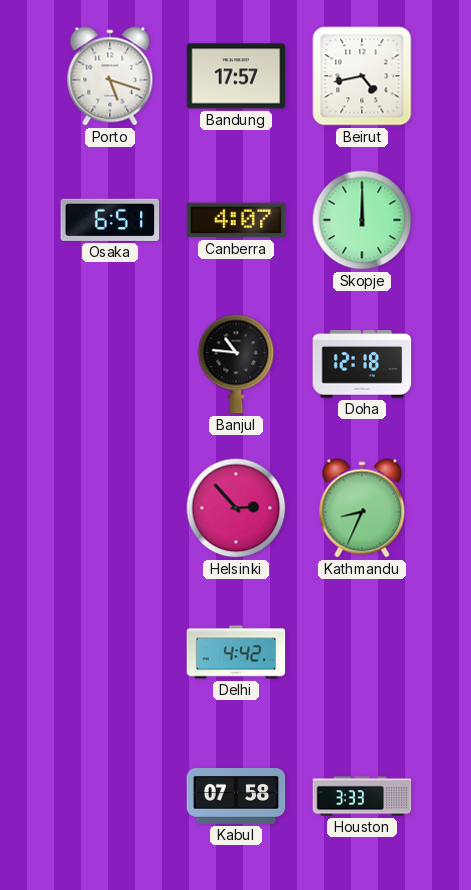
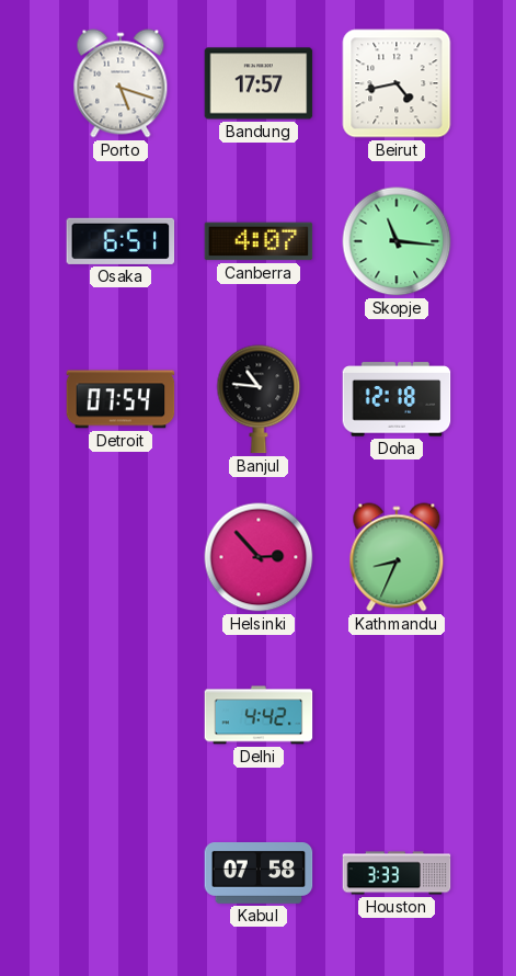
Skopje: 12:00 -> 11:16 (397, 241)
Detroit: none -> 07:54 (121, 399)
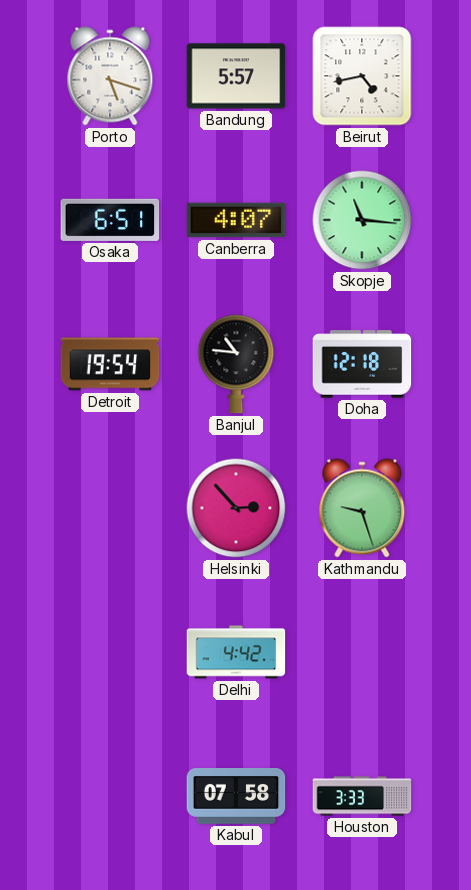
Bandung: 17:57 -> 5:57 (236, 76)
Detroit: 07:54 -> 19:54 (110, 364)
Kathmandu: 8:34 -> 9:27 (362, 508)
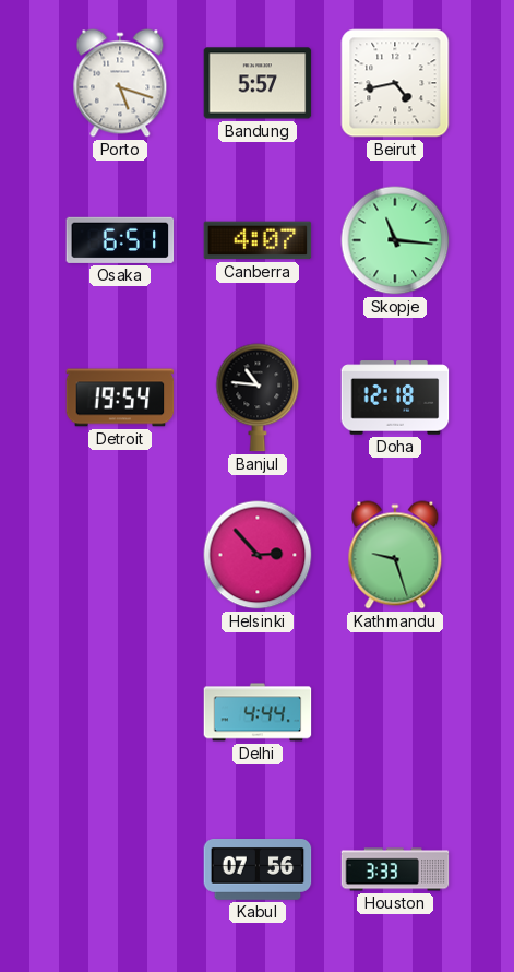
Delhi: 4:42 -> 4:44 (258, 712)
Kabul: 07:58 -> 07:56 (258, 870)
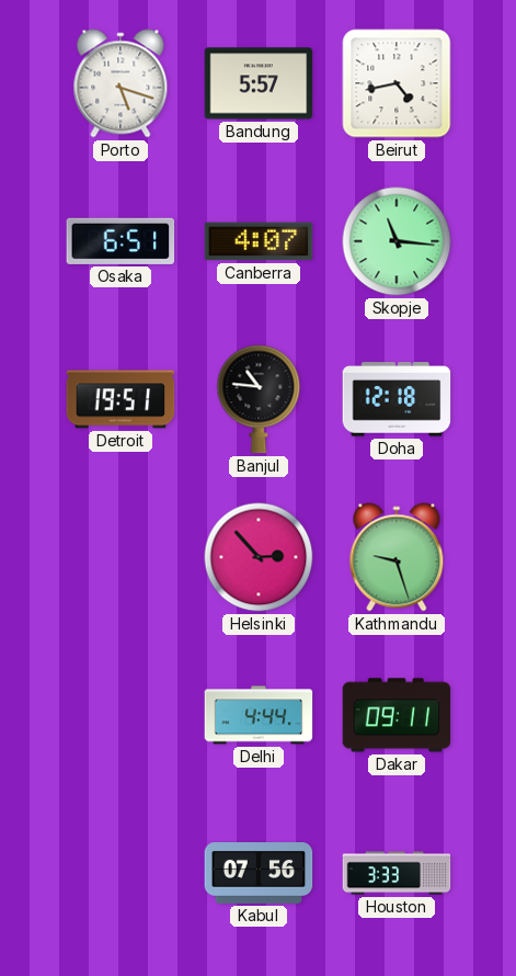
Detroit: 19:54 -> 19:51 (121, 399)
Dakar: none -> 09:11 (397, 715)
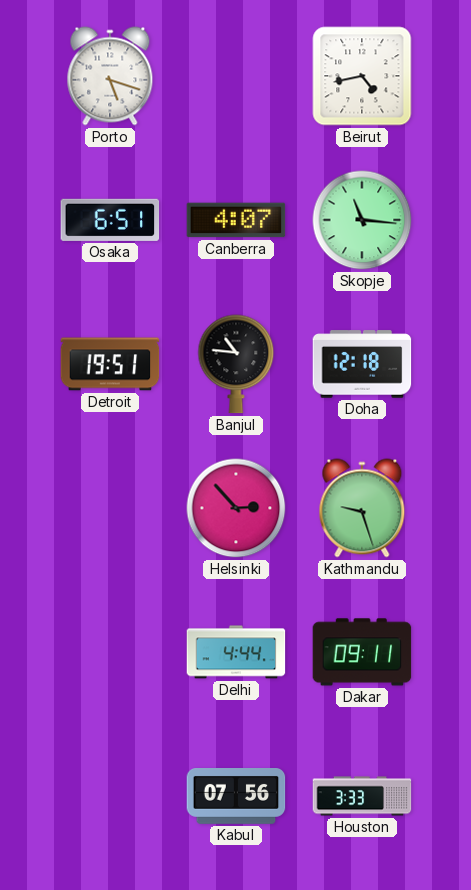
Bandung: 5:57 -> none (259, 83)
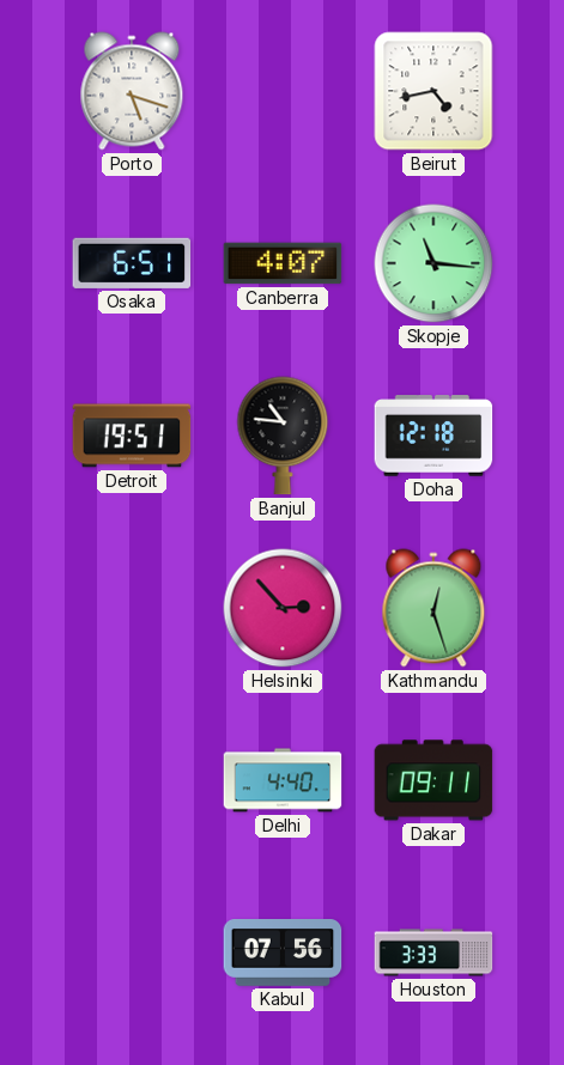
Kathmandu: 9:27 -> 12:27 (433, 608)
Delhi: 4:44 -> 4:40 (283, 780)
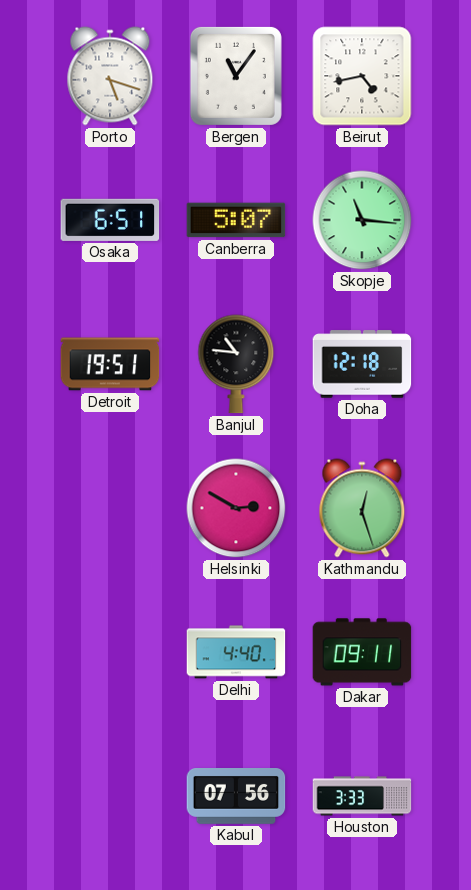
Bergen: none -> 11:06 (236, 76)
Canberra: 4:07 -> 5:07 (236, 220)
Helsinki: 2:53 -> 2:50 (236, 508)
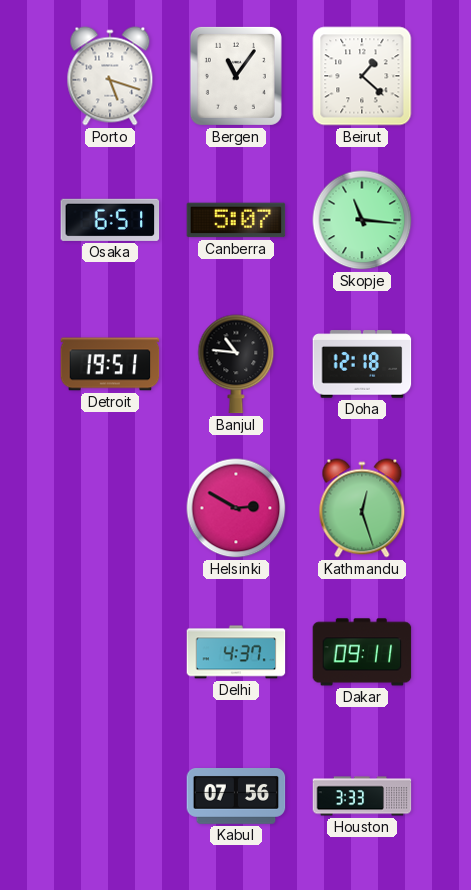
Beirut: 4:43 -> 1:22 (362, 76)
Delhi: 4:40 -> 4:37 (236, 652)
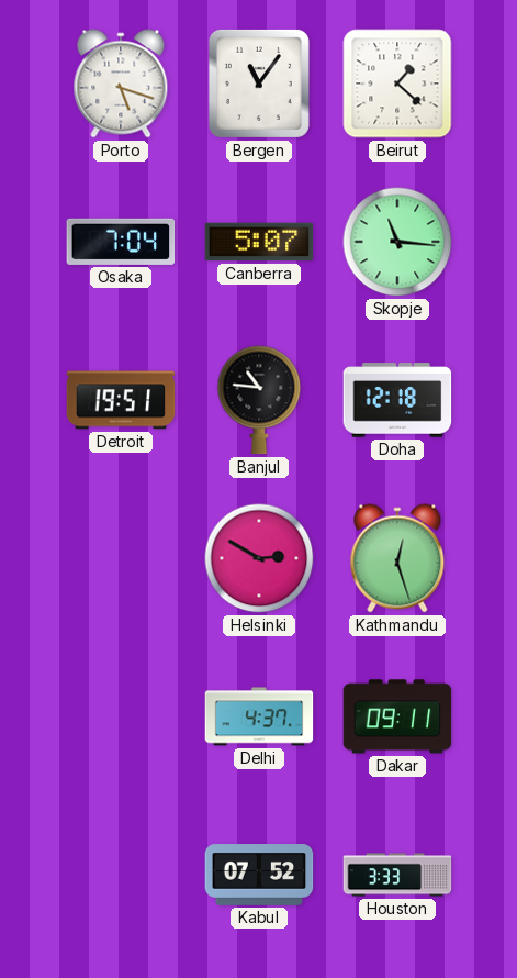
Osaka: 6:51 -> 7:04 (121, 242)
Kabul: 07:56 -> 07:52 (259, 876)
